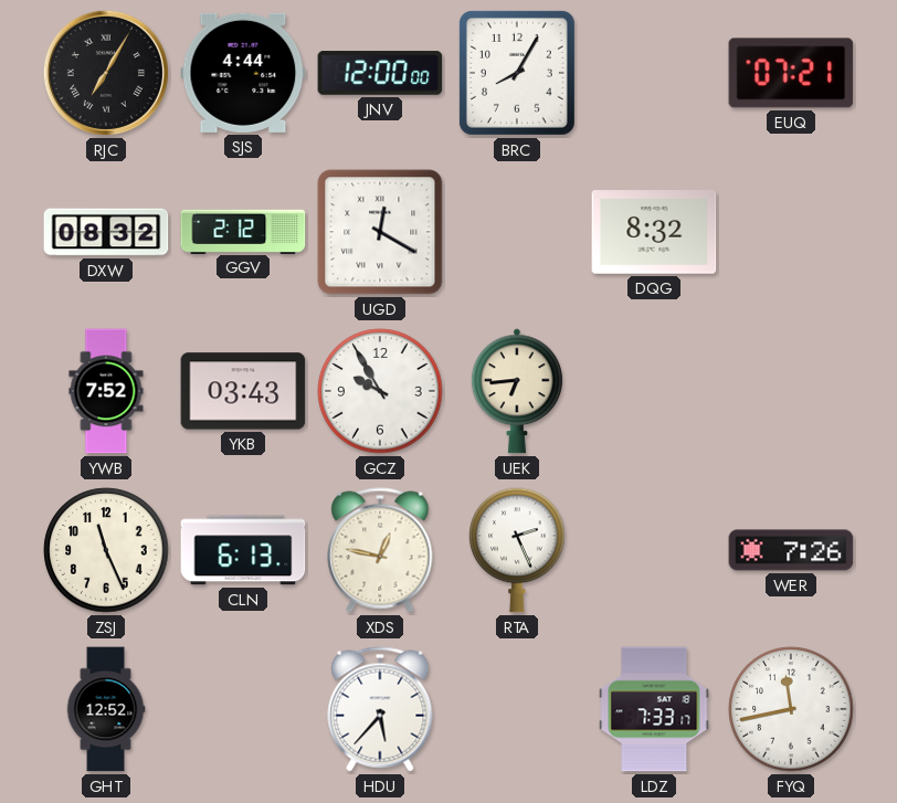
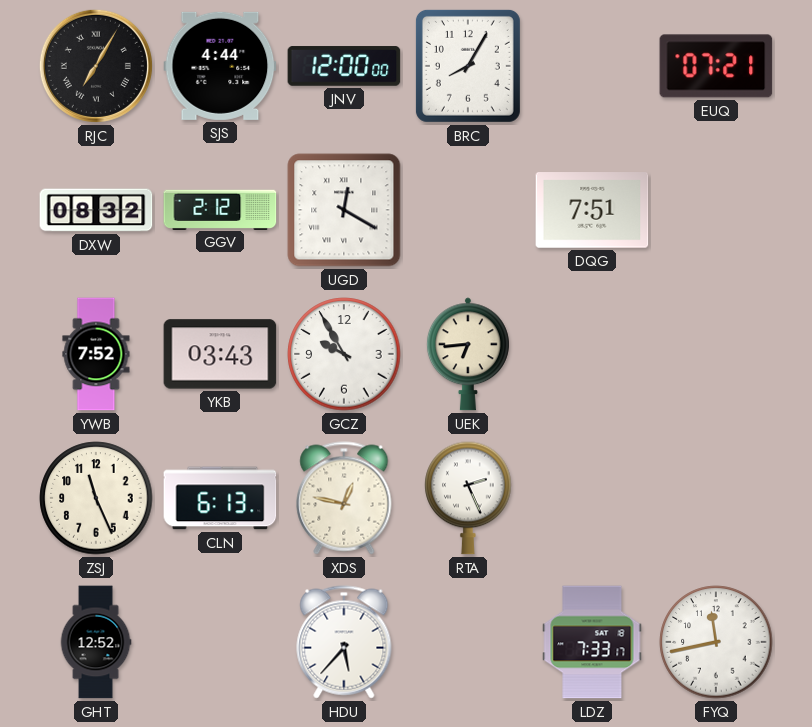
DQG: 8:32 -> 7:51 (592, 210)
WER: 7:26 -> none (791, 550)
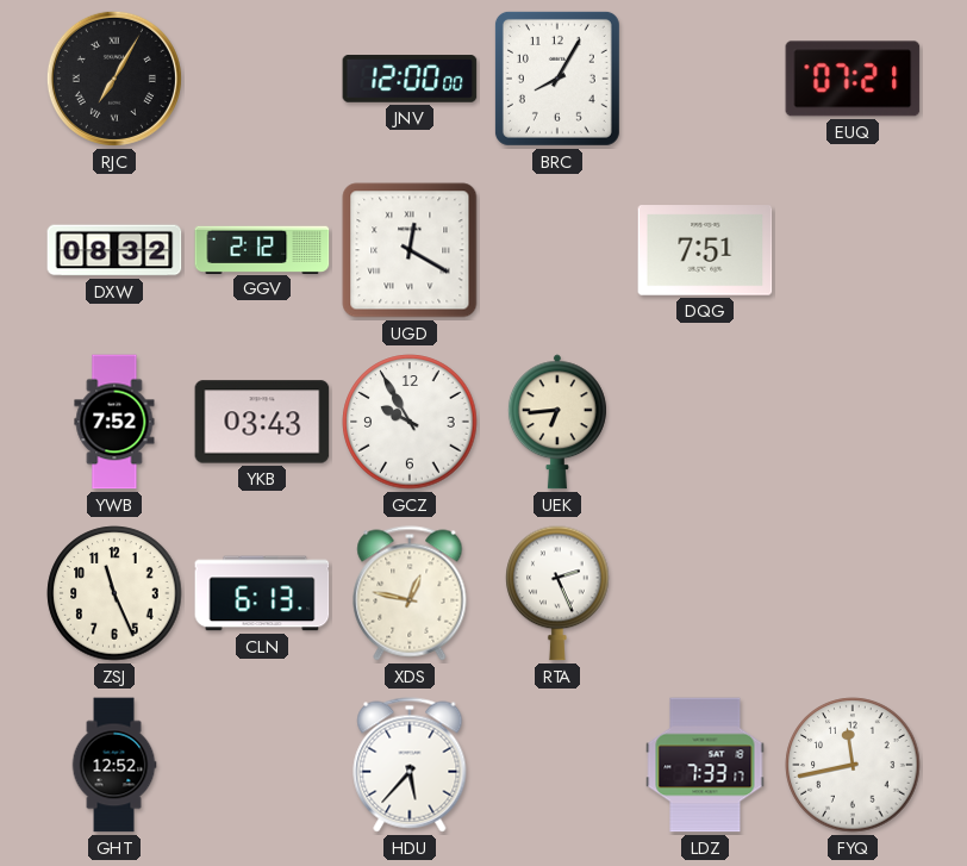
SJS: 4:44 -> none (220, 66)
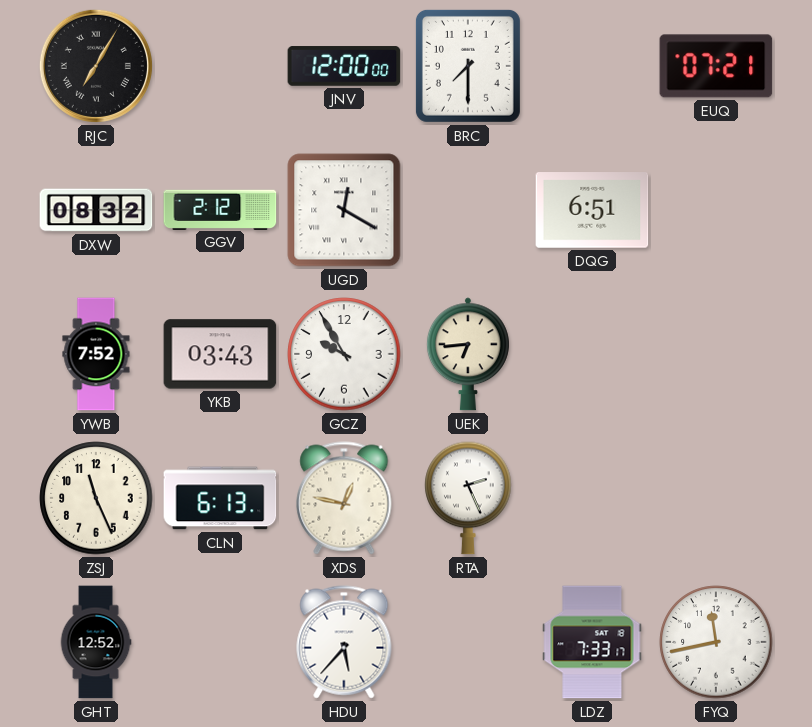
BRC: 8:05 -> 7:30 (468, 66)
DQG: 7:51 -> 6:51 (592, 210)
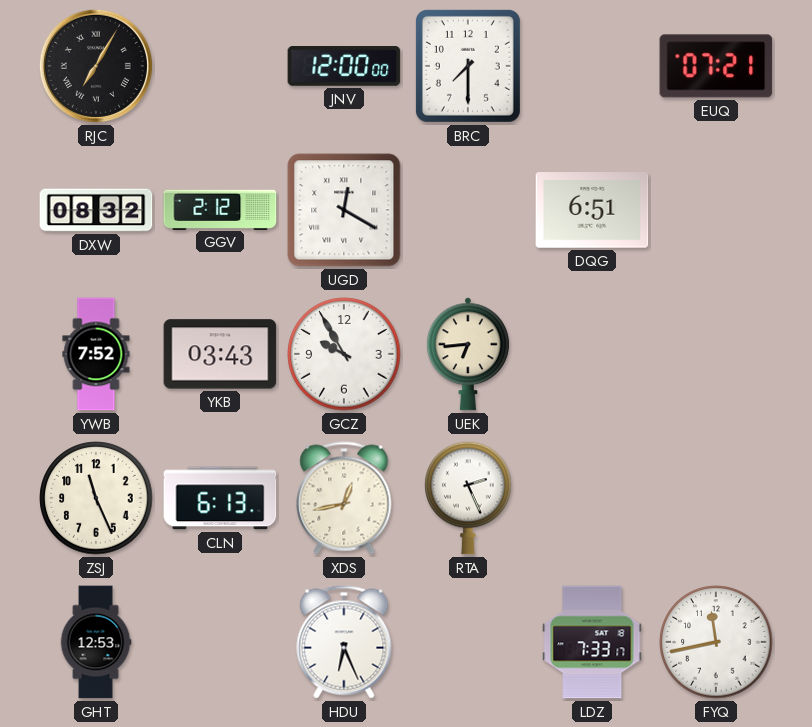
XDS: 12:47 -> 12:43 (344, 498)
GHT: 12:52 -> 12:53 (96, 642)
HDU: 5:37 -> 6:26 (344, 642)
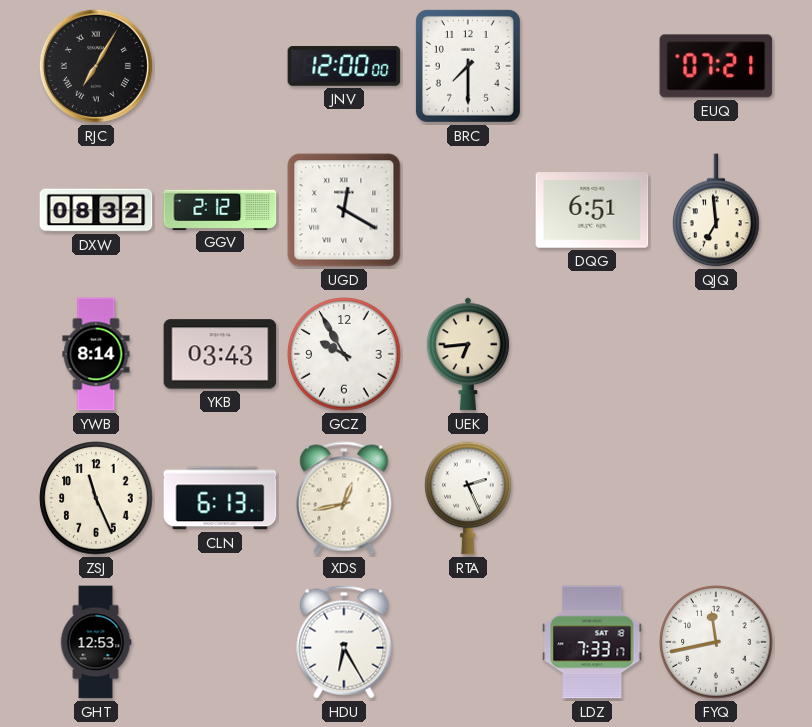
QJQ: none -> 6:59 (716, 210)
YWB: 7:52 -> 8:14 (96, 354)
HDU: 6:26 -> 6:25 (344, 642)
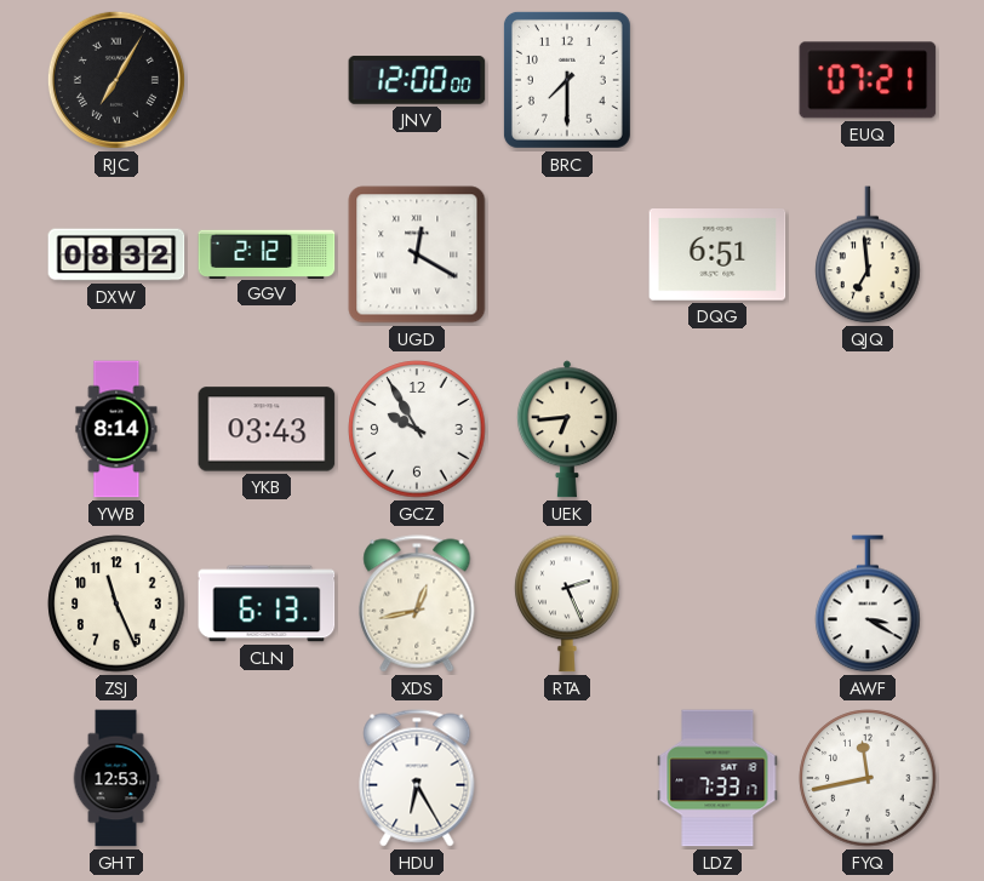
AWF: none -> 3:20 (868, 603)
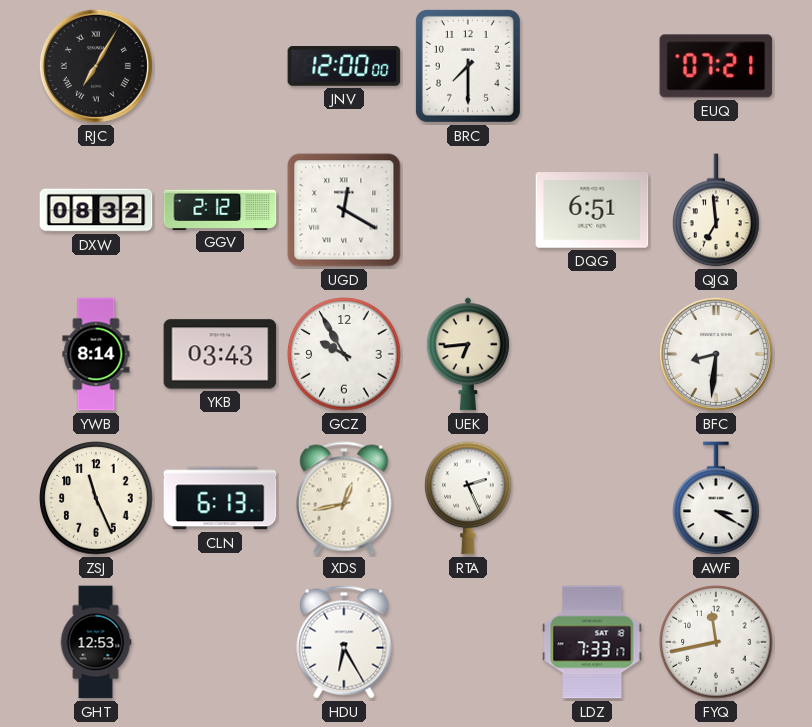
BFC: none -> 8:31 (716, 354)
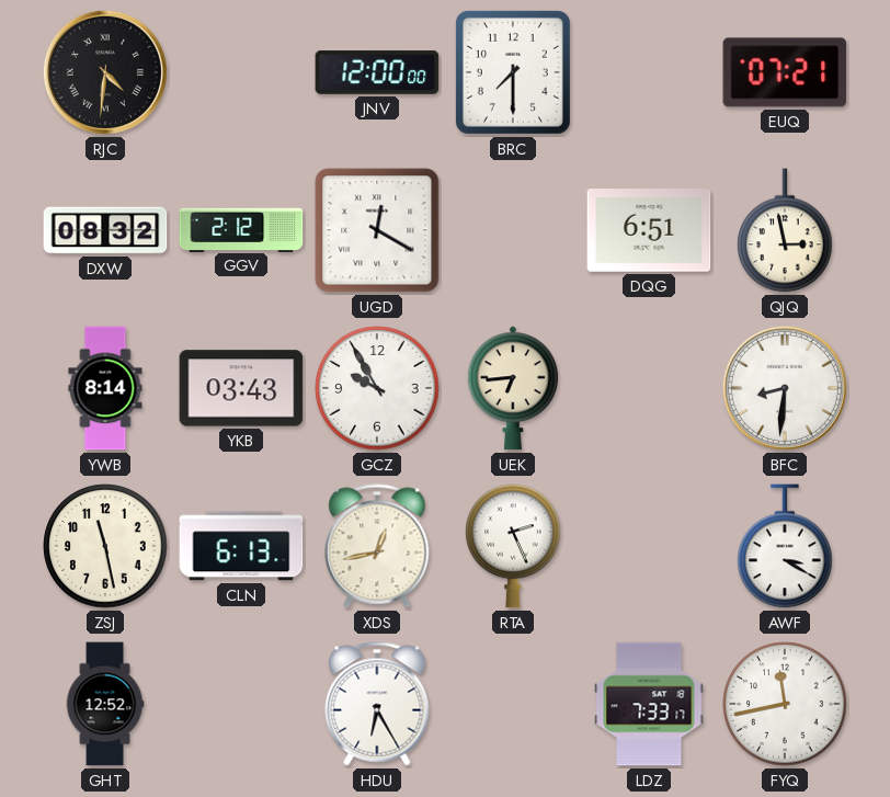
RJC: 7:05 -> 4:31 (105, 72)
QJQ: 6:59 -> 2:58 (785, 230)
ZSJ: 11:26 -> 11:28 (105, 546)
GHT: 12:53 -> 12:52 (105, 704)
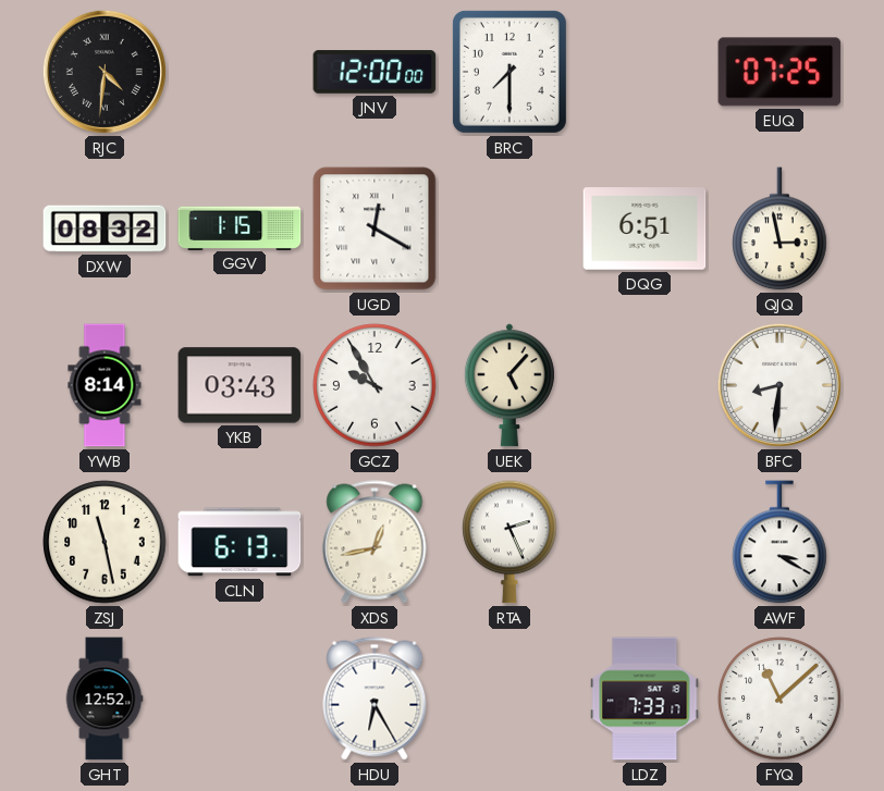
EUQ: 07:21 -> 07:25 (779, 72)
GGV: 2:12 -> 1:15 (240, 227)
UEK: 6:44 -> 5:07 (509, 385)
FYQ: 11:43 -> 11:08 (779, 699)
